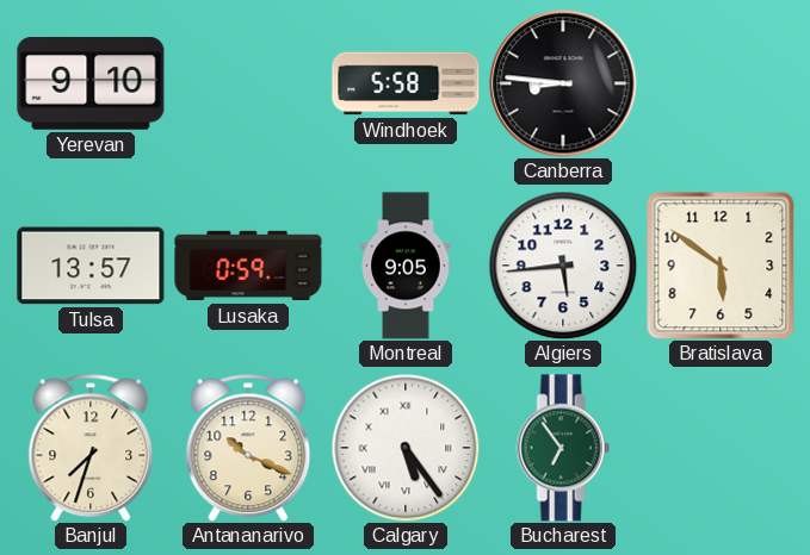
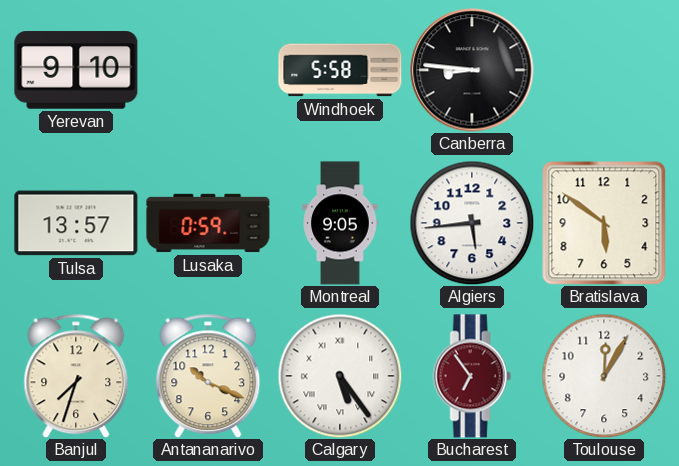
Bucharest dial: green -> burgundy (472, 376)
Toulouse: none -> 12:05 (604, 376)
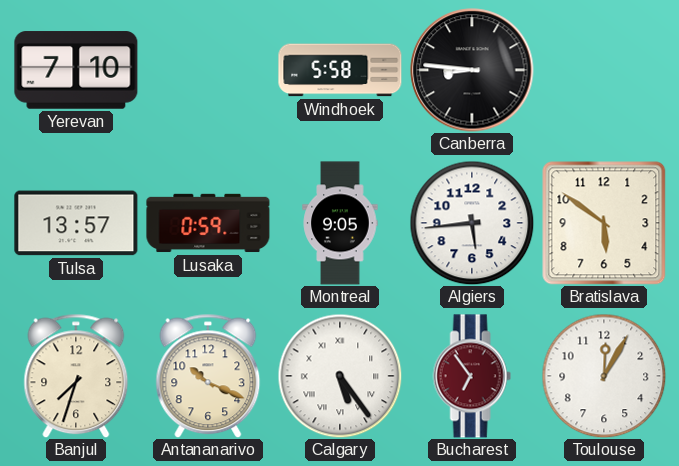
Yerevan: 9:10 -> 7:10 (76, 70)
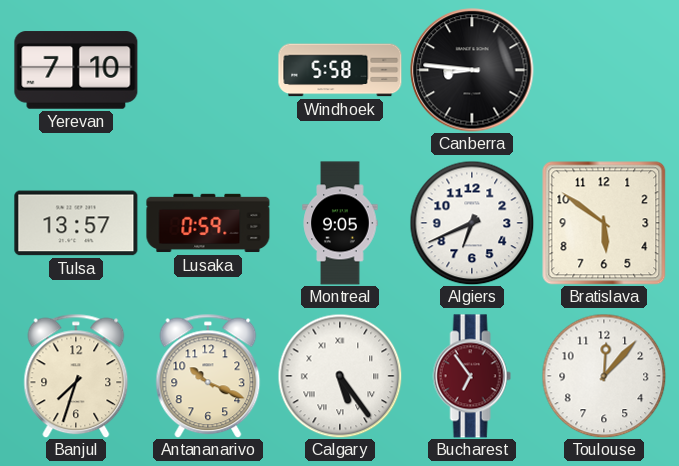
Algiers: 5:44 -> 6:41 (472, 223)
Toulouse: 12:05 -> 12:07 (604, 376)
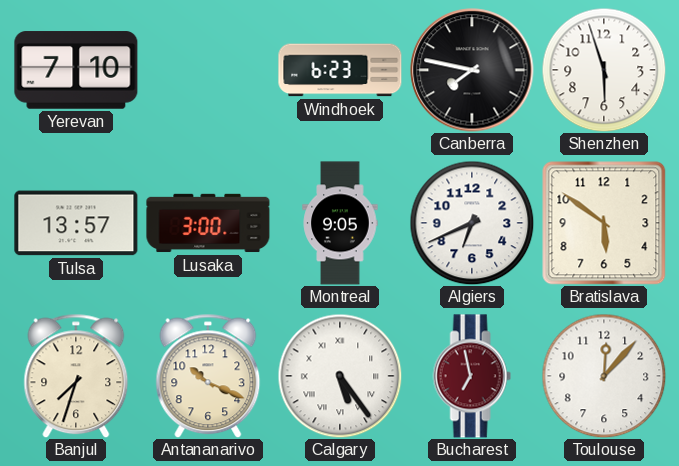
Windhoek: 5:58 -> 6:23 (340, 70)
Canberra: 8:46 -> 7:47 (472, 70)
Shenzhen: none -> 5:57 (604, 70)
Lusaka: 0:59 -> 3:00 (208, 223)
Bucharest: 6:54 -> 6:58 (472, 376)
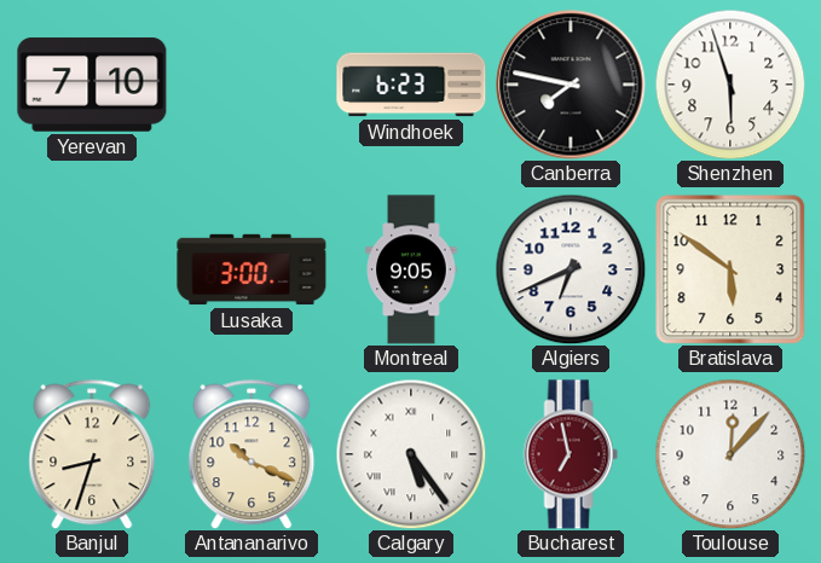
Tulsa: 13:57 -> none (76, 223)
Banjul: 7:33 -> 8:33 (92, 454)
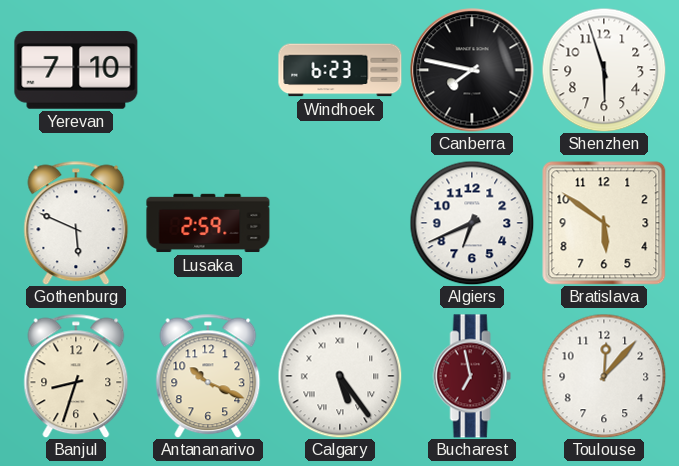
Gothenburg: none -> 5:49 (76, 223)
Lusaka: 3:00 -> 2:59 (208, 223)
Montreal: 9:05 -> none (411, 269)
